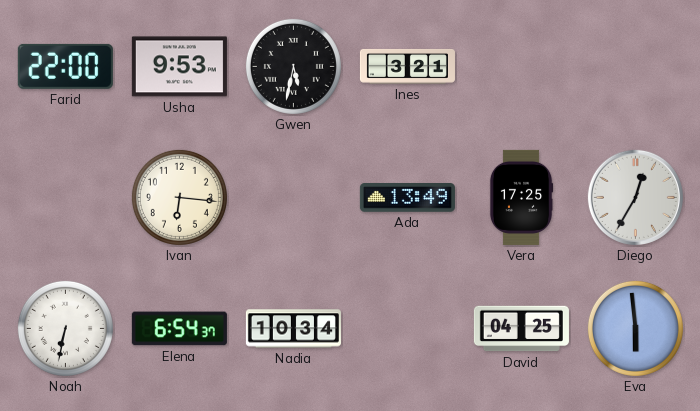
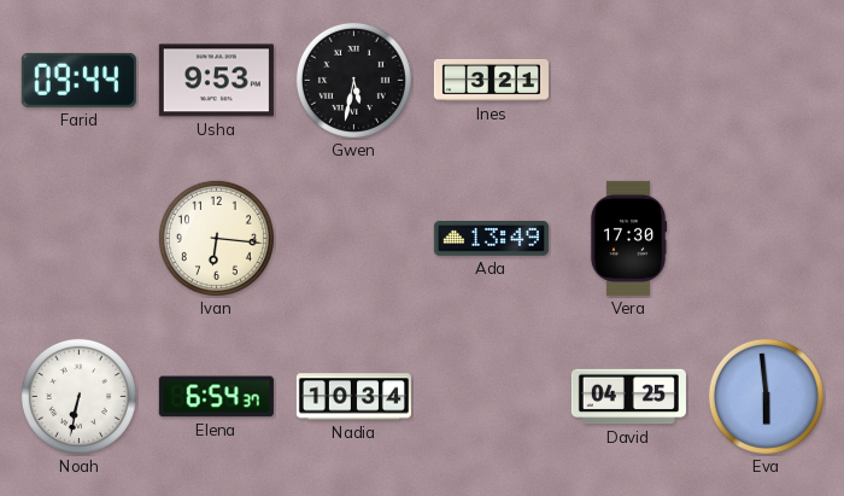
Farid: 22:00 -> 09:44 (78, 80)
Vera: 17:25 -> 17:30 (628, 238)
Diego: 12:35 -> none (635, 197)
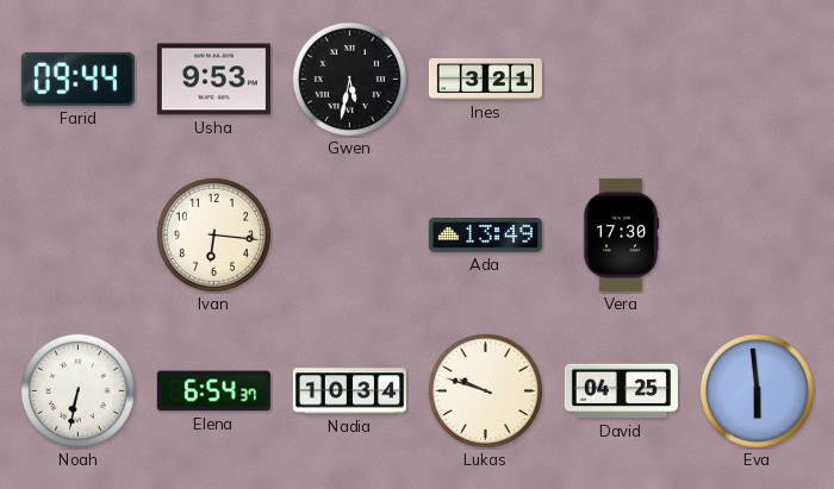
Lukas: none -> 9:48 (485, 390)
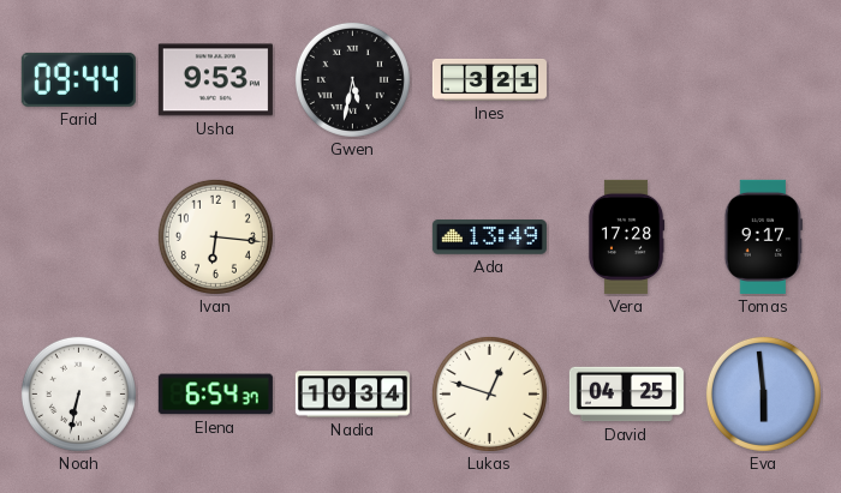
Vera: 17:30 -> 17:28 (626, 236)
Tomas: none -> 9:17 (763, 236)
Lukas: 9:48 -> 12:48 (489, 393)
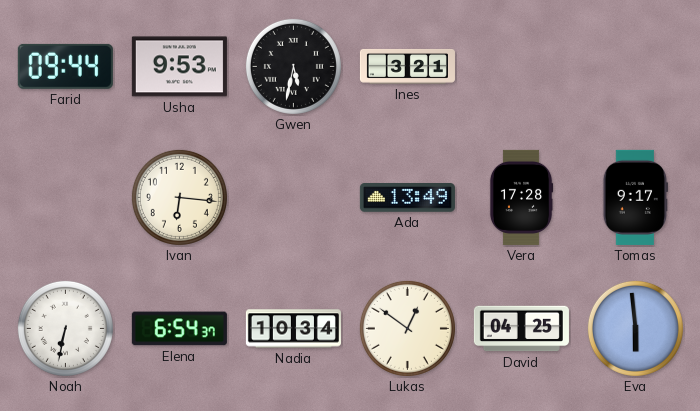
Lukas: 12:48 -> 12:51 (407, 328)
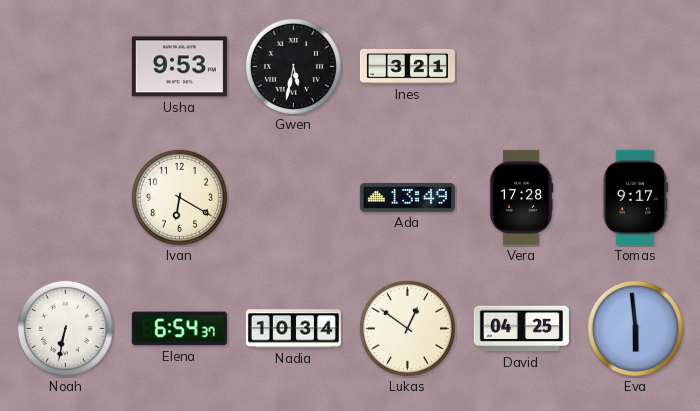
Farid: 09:44 -> none (65, 66)
Ivan: 6:16 -> 6:20 (179, 197)
